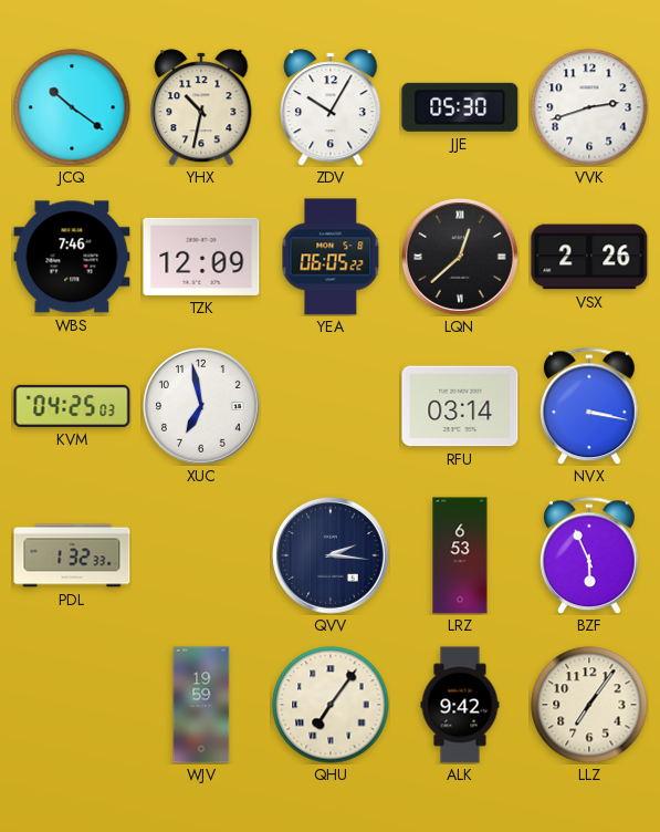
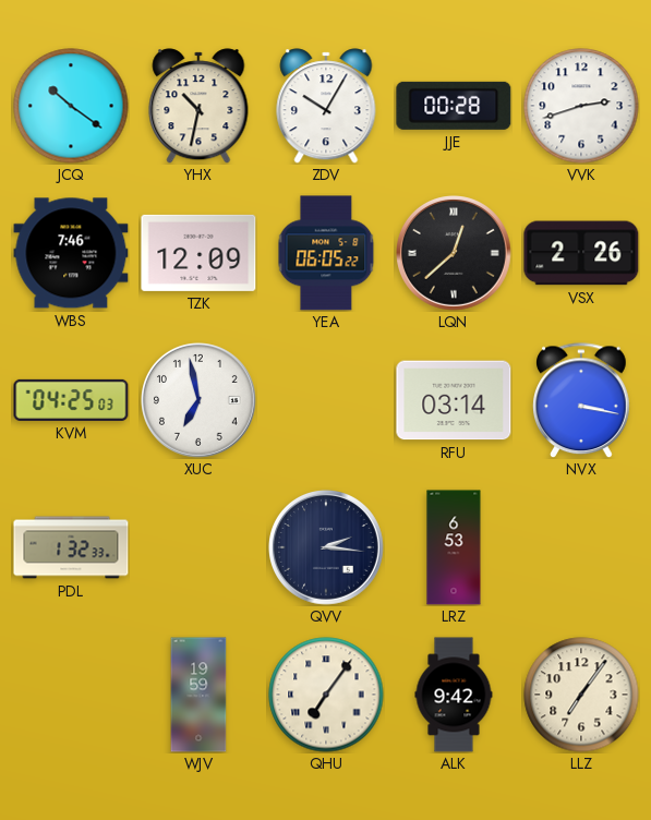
JJE: 05:30 -> 00:28 (454, 106)
BZF: 5:56 -> none (590, 555)
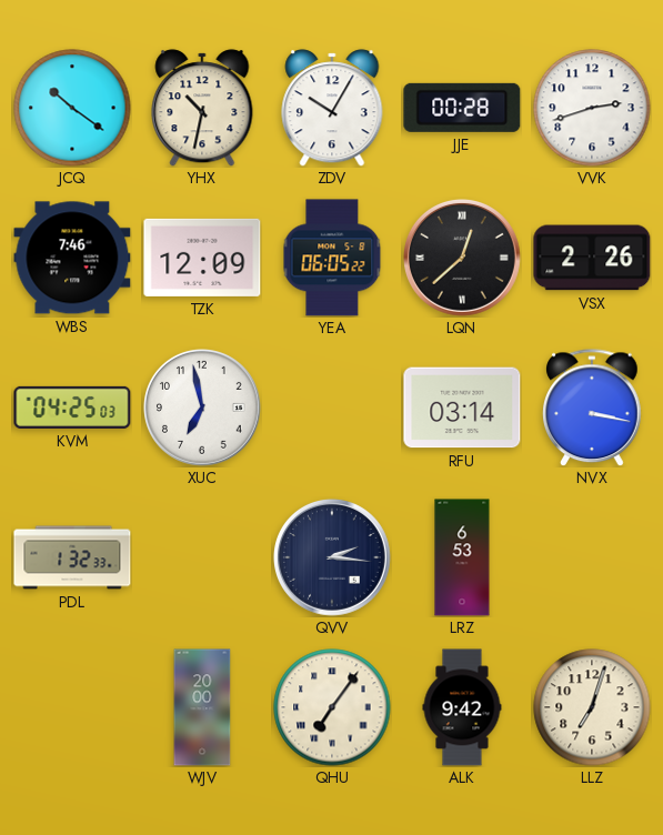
WJV: 19:59 -> 20:00 (202, 707)
LLZ: 7:06 -> 7:03 (592, 707)
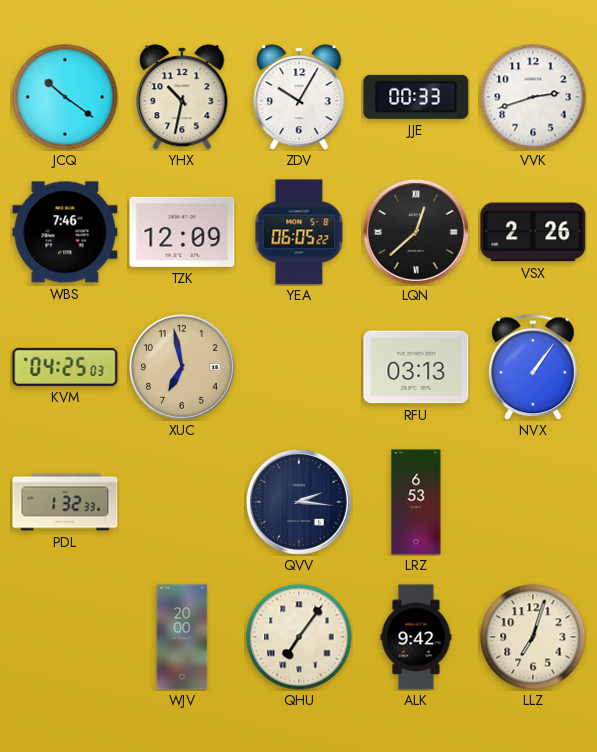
JJE: 00:28 -> 00:33 (416, 97)
XUC dial: white -> champagne (183, 368)
RFU: 03:14 -> 03:13 (416, 367)
NVX: 3:17 -> 1:06 (534, 367)
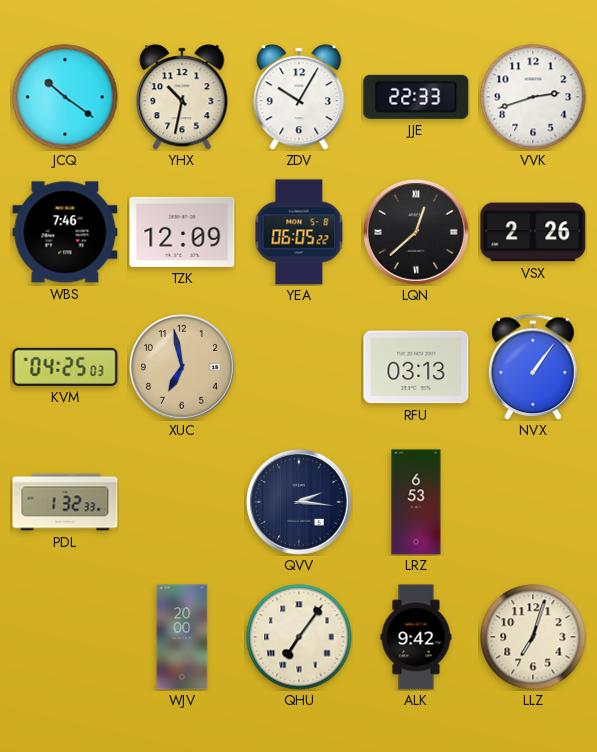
JJE: 00:33 -> 22:33 (416, 97)
